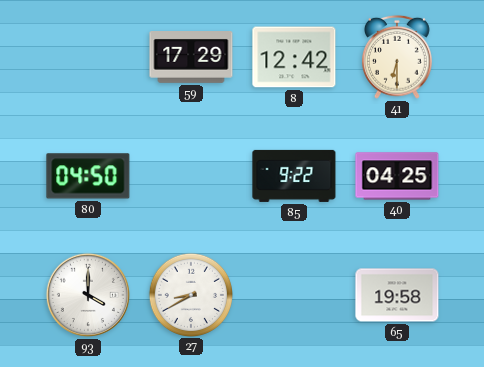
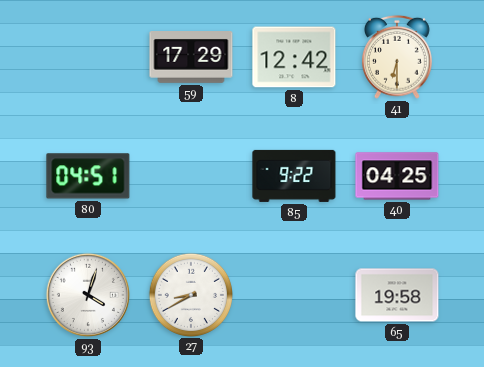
80: 04:50 -> 04:51 (88, 176)
93: 4:00 -> 4:03 (88, 295)
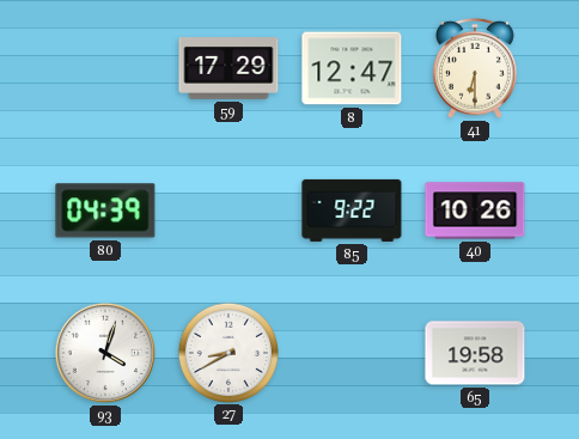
8: 12:42 -> 12:47 (352, 68)
80: 04:51 -> 04:39 (105, 211)
40: 04:25 -> 10:26 (475, 211)
